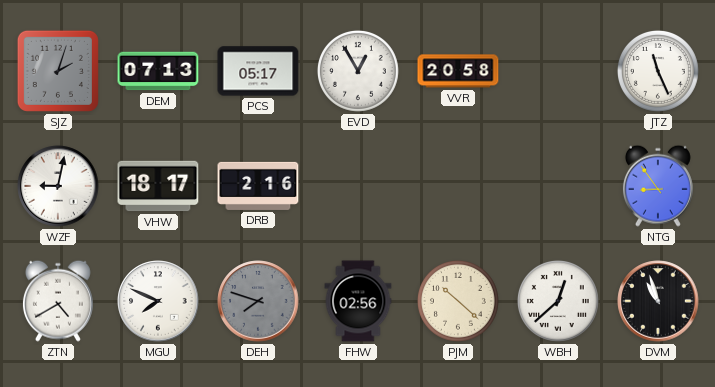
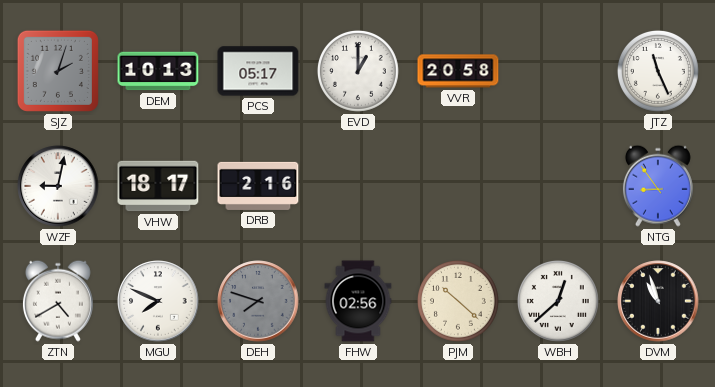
DEM: 07:13 -> 10:13 (158, 71)
EVD: 12:55 -> 1:00 (358, 71)
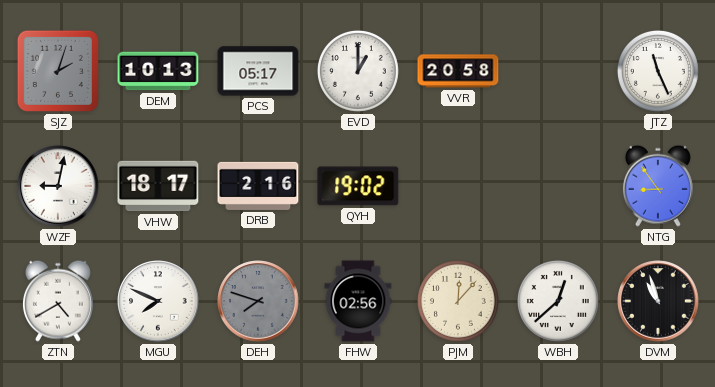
QYH: none -> 19:02 (358, 186)
PJM: 10:22 -> 12:07 (458, 301)
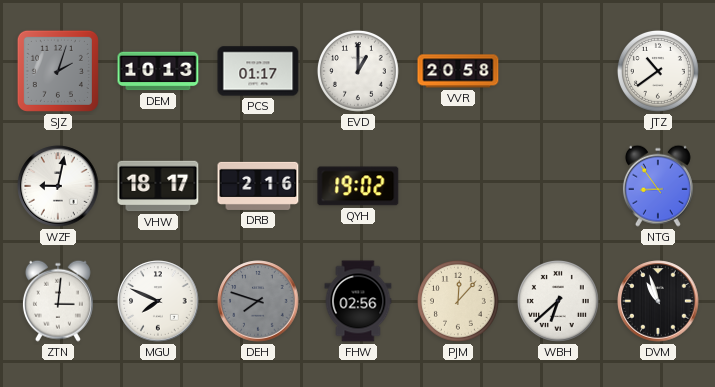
PCS: 05:17 -> 01:17 (258, 71)
JTZ: 11:26 -> 10:39 (658, 71)
ZTN: 4:40 -> 3:01 (58, 301)
WBH: 12:38 -> 6:38 (558, 301)
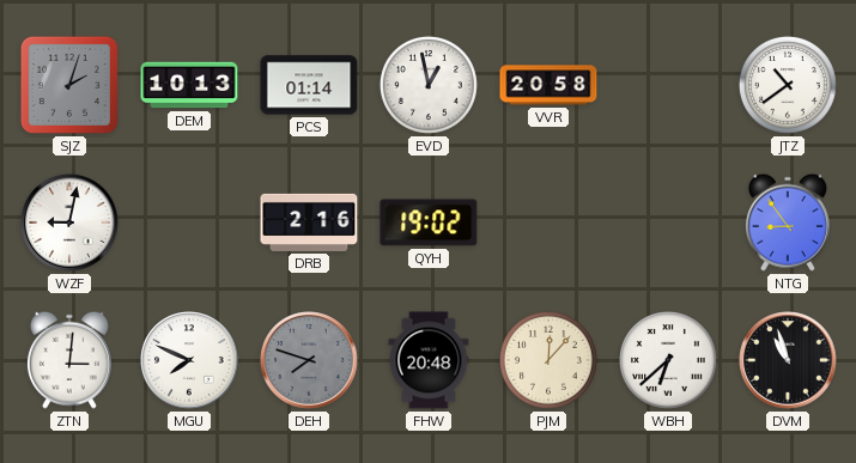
PCS: 01:17 -> 01:14 (309, 85)
EVD: 1:00 -> 12:58 (429, 85)
VHW: 18:17 -> none (158, 186)
FHW: 02:56 -> 20:48 (429, 360)
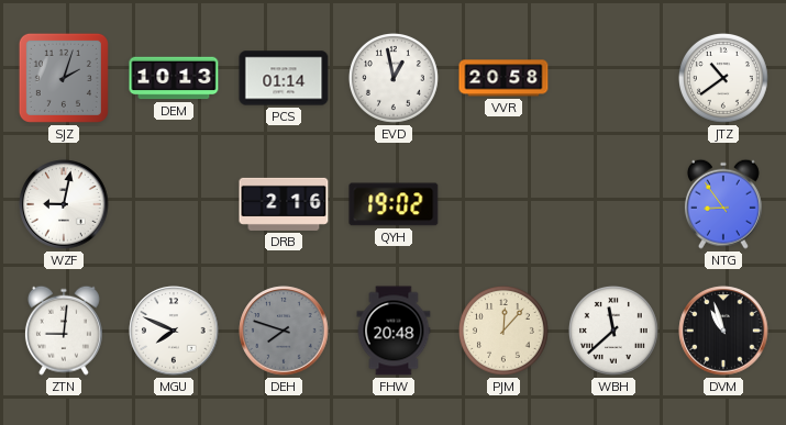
ZTN: 3:01 -> 9:01 (64, 331)
WBH: 6:38 -> 11:38 (613, 331)
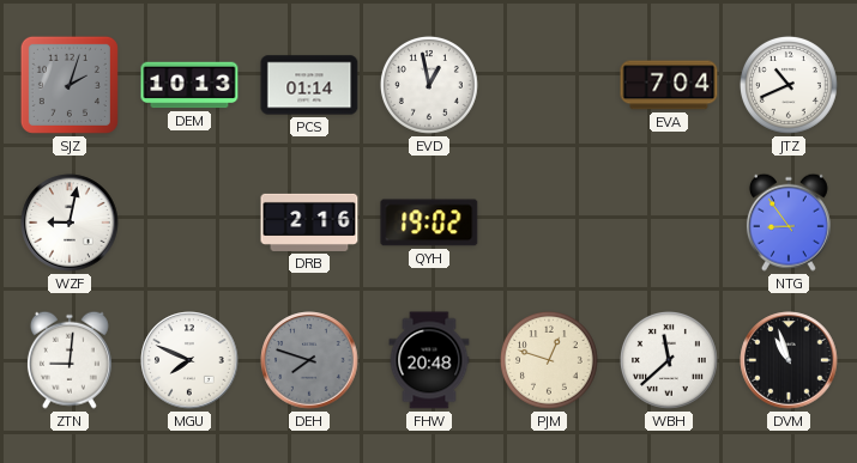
VVR: 20:58 -> none (503, 78)
EVA: none -> 7:04 (669, 85)
JTZ: 10:39 -> 10:41 (789, 85)
PJM: 12:07 -> 12:48 (549, 360)
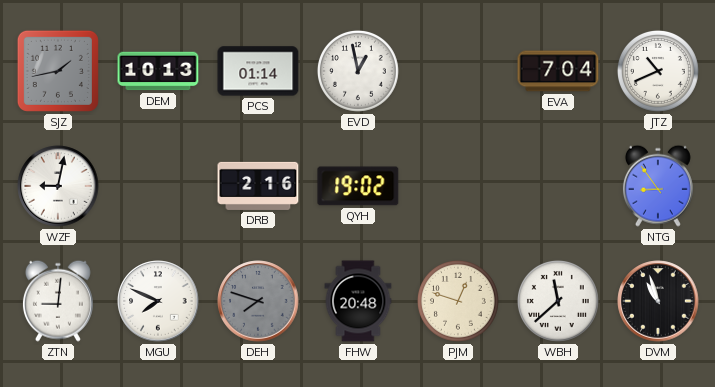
SJZ: 2:03 -> 1:43 (58, 71)
